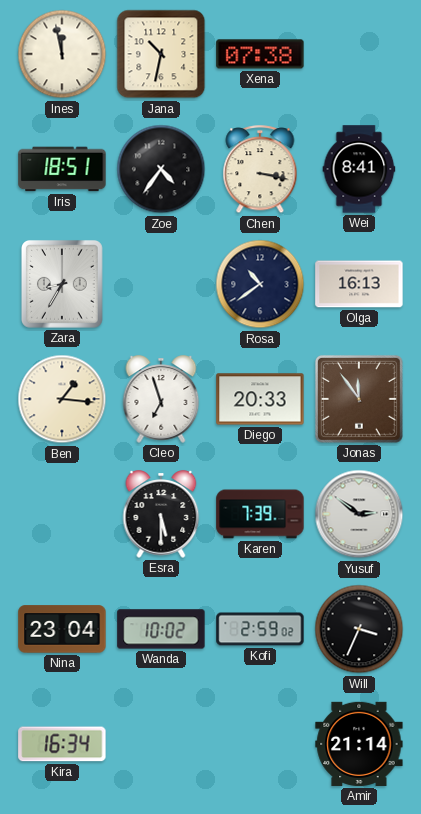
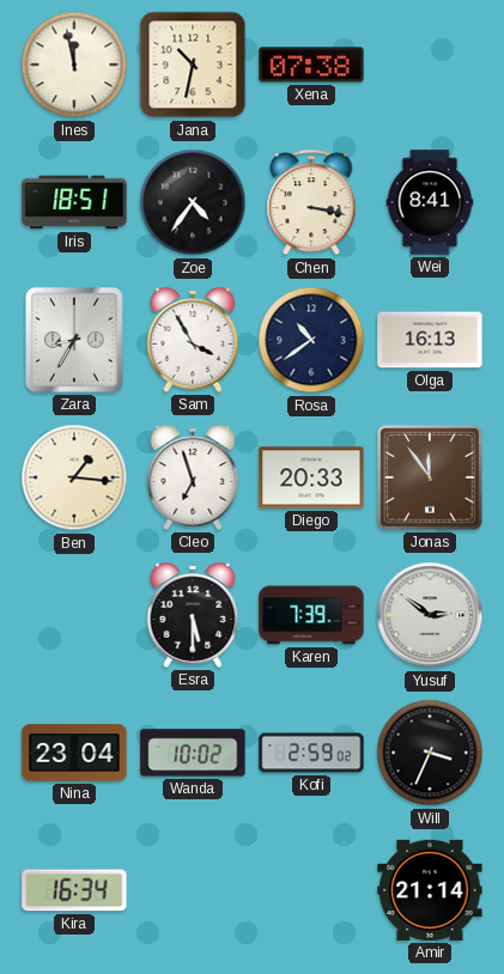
Sam: none -> 3:55 (193, 340)
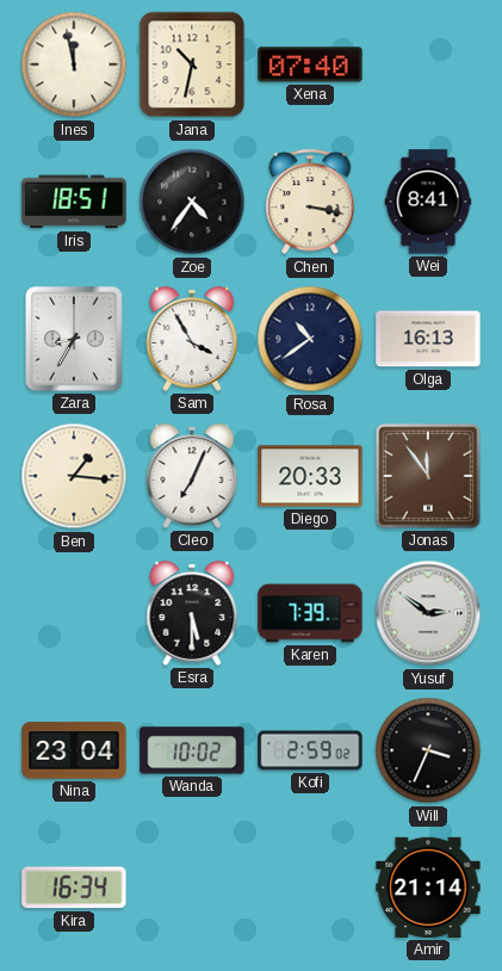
Xena: 07:38 -> 07:40 (310, 64)
Cleo: 6:57 -> 7:04 (192, 476)
